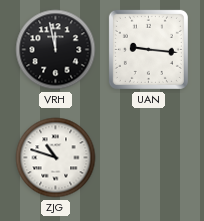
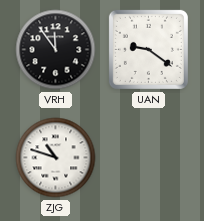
VRH: 11:58 -> 11:54 (56, 50)
UAN: 9:16 -> 9:21 (148, 49)
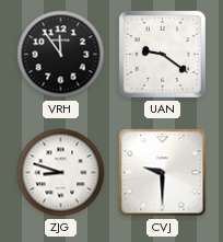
ZJG: 10:48 -> 8:48 (61, 173)
CVJ: none -> 9:30 (163, 173)
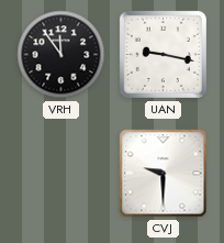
UAN: 9:21 -> 9:17 (163, 54)
ZJG: 8:48 -> none (61, 173)
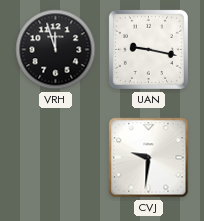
VRH: 11:54 -> 11:57 (56, 50)
CVJ: 9:30 -> 9:31 (149, 158)
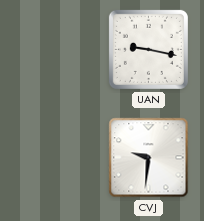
VRH: 11:57 -> none (56, 50)
